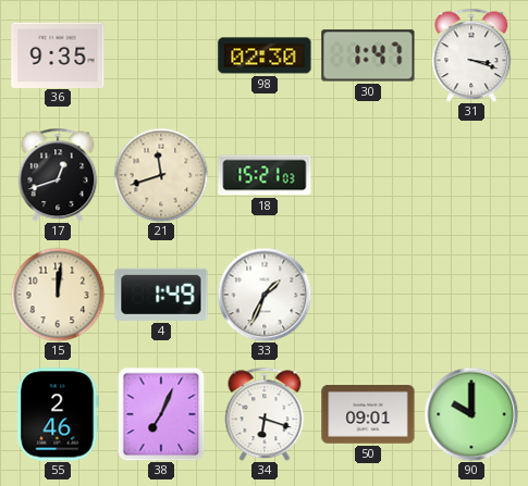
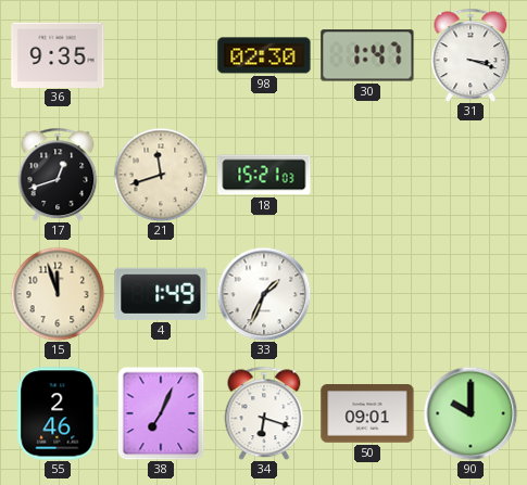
15: 12:01 -> 11:57 (58, 294)
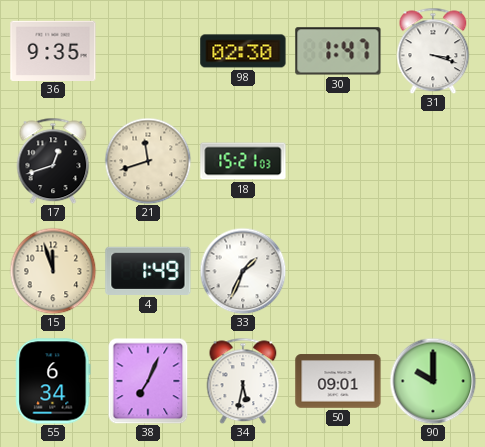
55: 2:46 -> 6:34 (53, 381)
34: 6:18 -> 5:32 (243, 381)
